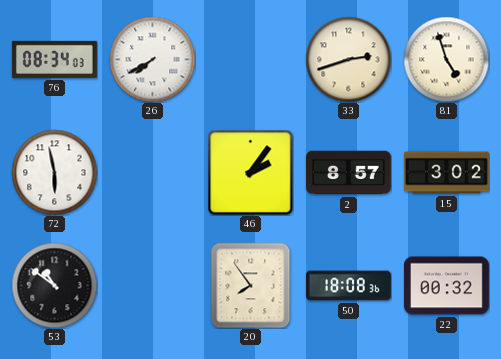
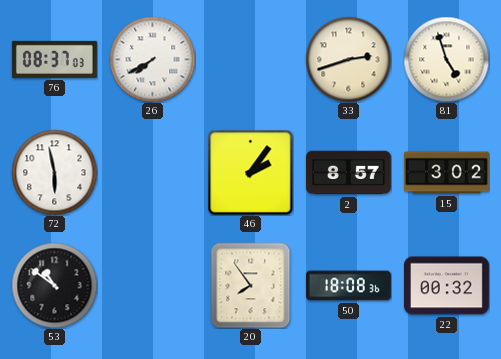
76: 08:34 -> 08:37 (54, 59)
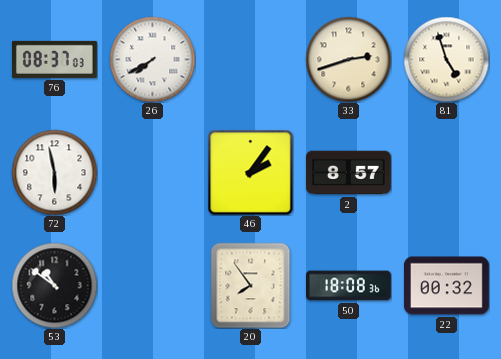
15: 3:02 -> none (447, 173)
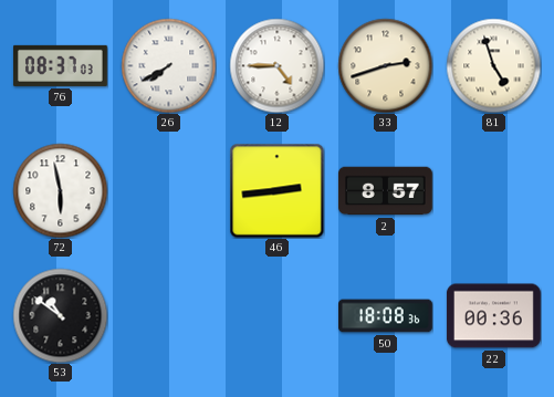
12: none -> 4:45 (276, 65)
46: 2:06 -> 2:44 (276, 190)
20: 7:54 -> none (251, 285)
22: 00:32 -> 00:36 (493, 316)
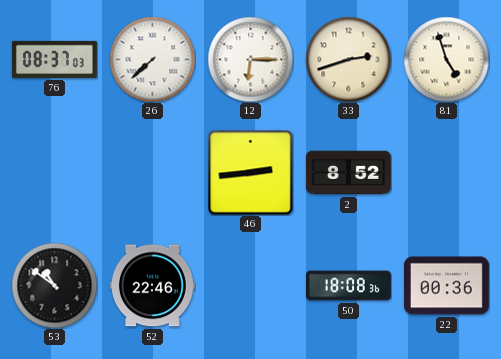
26: 7:40 -> 7:38 (152, 59)
12: 4:45 -> 6:15 (250, 59)
72: 5:58 -> none (60, 190)
2: 8:57 -> 8:52 (348, 173)
52: none -> 22:46 (152, 286)
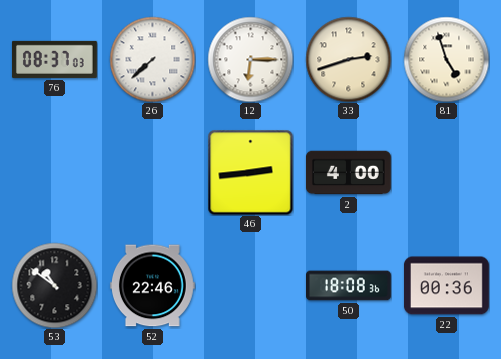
2: 8:52 -> 4:00 (348, 173)
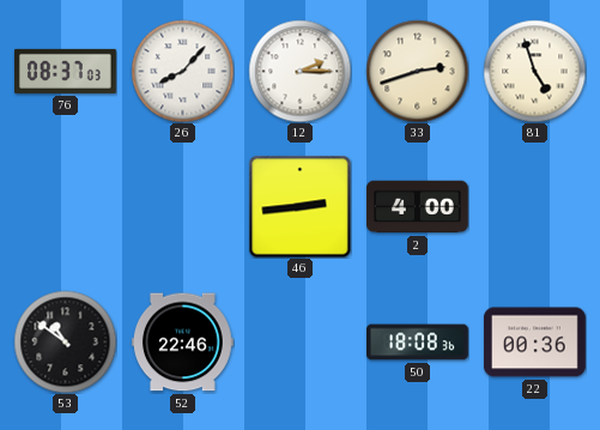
26: 7:38 -> 8:07 (182, 71)
12: 6:15 -> 2:15 (299, 71)
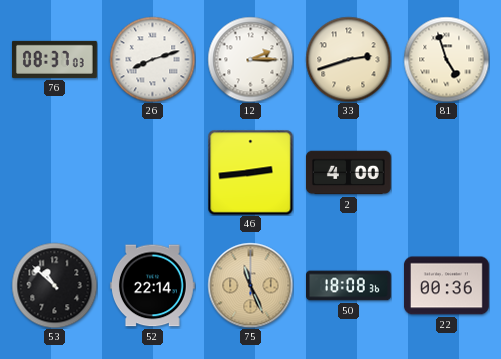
26: 8:07 -> 8:12 (152, 59)
53: 10:51 -> 10:52 (54, 285)
52: 22:46 -> 22:14 (152, 286)
75: none -> 11:26 (250, 285)
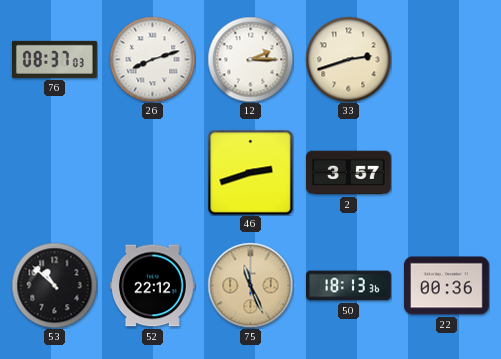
81: 4:57 -> none (446, 59)
46: 2:44 -> 2:42 (250, 172)
2: 4:00 -> 3:57 (348, 173)
52: 22:14 -> 22:12 (152, 286)
50: 18:08 -> 18:13 (349, 286)
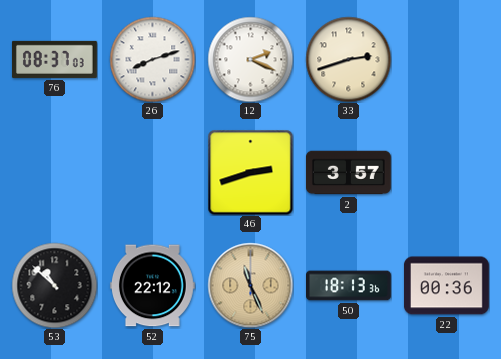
12: 2:15 -> 2:19 (250, 59)
